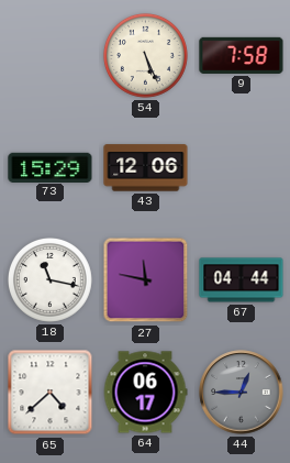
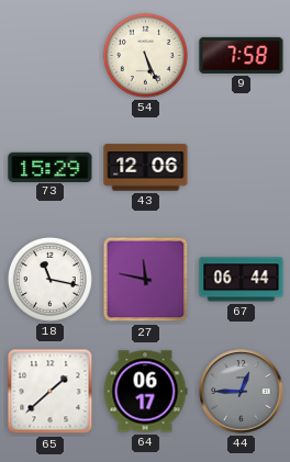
67: 04:44 -> 06:44 (242, 280)
65: 4:38 -> 1:38 (51, 392)
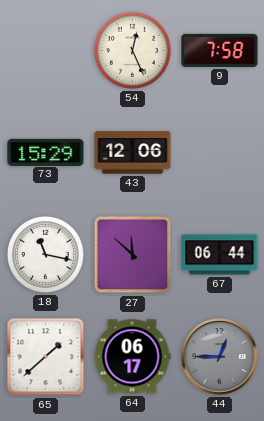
54: 5:26 -> 12:26 (132, 50)
27: 11:47 -> 11:52 (133, 255)
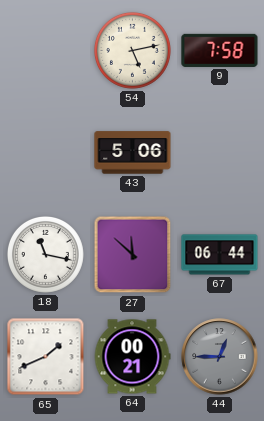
54: 12:26 -> 5:13 (132, 50)
73: 15:29 -> none (46, 152)
43: 12:06 -> 5:06 (133, 153)
65: 1:38 -> 1:41 (46, 357)
64: 06:17 -> 00:21 (132, 357)
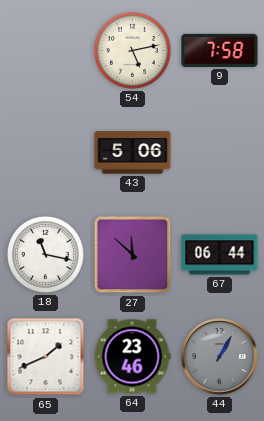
64: 00:21 -> 23:46 (132, 357)
44: 12:45 -> 1:05 (220, 357)
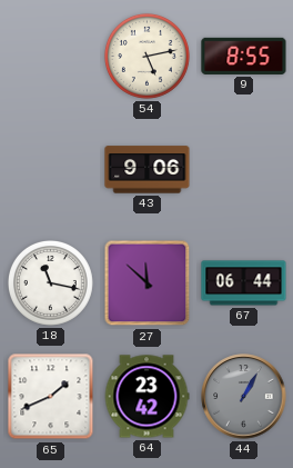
9: 7:58 -> 8:55 (244, 56)
43: 5:06 -> 9:06 (148, 170)
64: 23:46 -> 23:42 (146, 397)
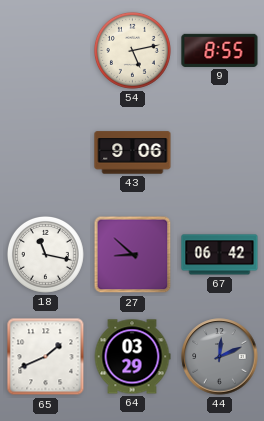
27: 11:52 -> 8:52 (133, 255)
67: 06:44 -> 06:42 (220, 255)
64: 23:42 -> 03:29 (132, 357)
44: 1:05 -> 12:11 (220, 357)
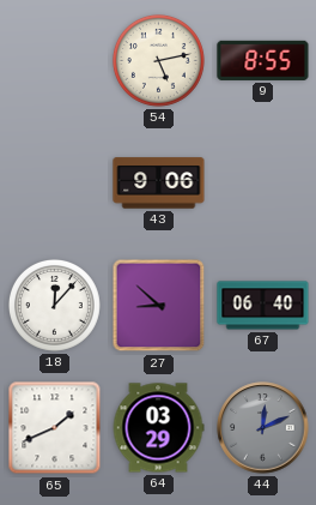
18: 11:17 -> 12:07 (54, 305)
67: 06:42 -> 06:40 (263, 306)
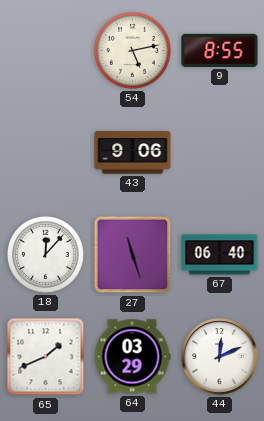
27: 8:52 -> 11:27 (133, 255)
44 dial: grey -> white (220, 357)
